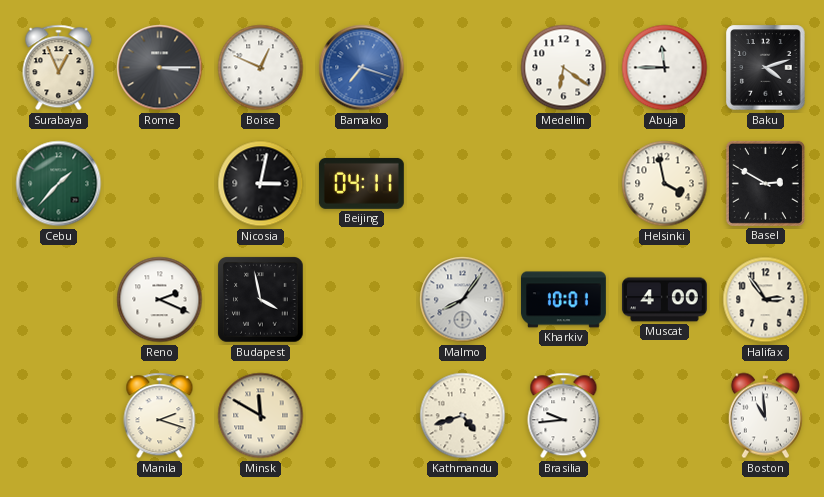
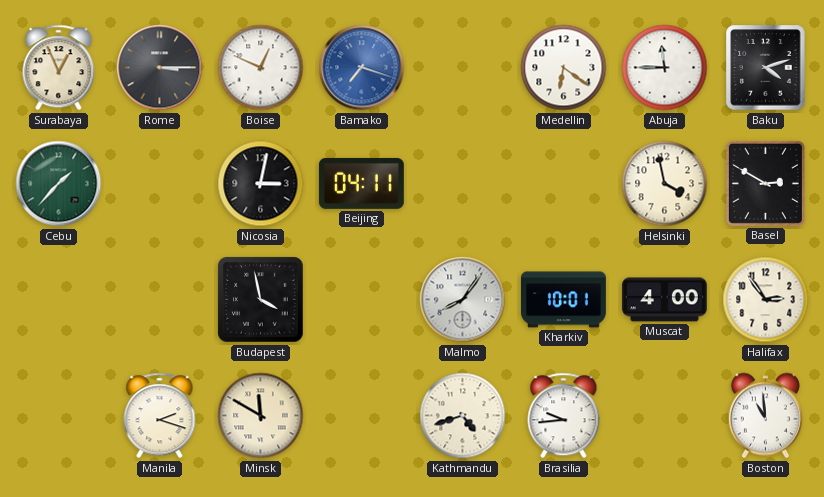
Reno: 2:19 -> none (160, 300)
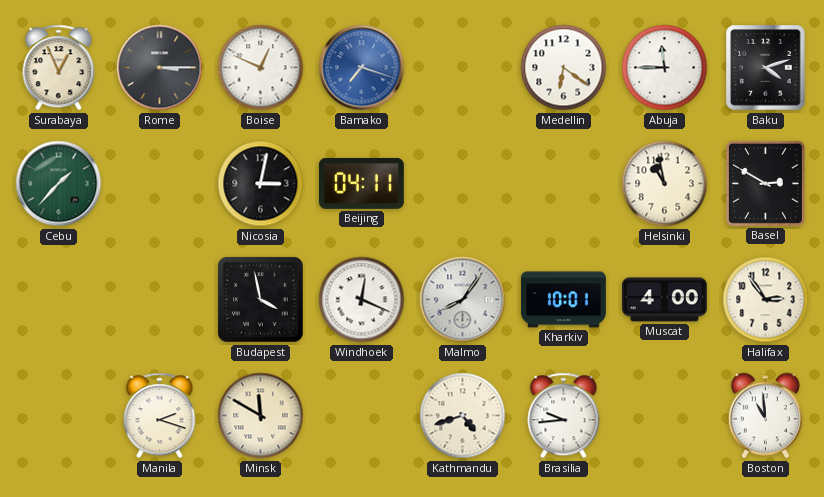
Helsinki: 3:58 -> 10:58 (665, 184)
Windhoek: none -> 12:19 (362, 300)
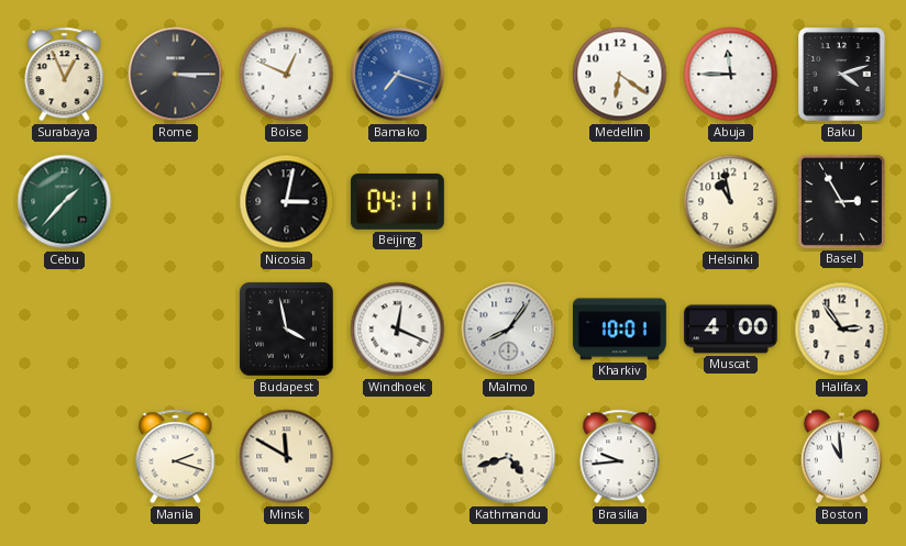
Basel: 2:50 -> 2:55 (841, 201)
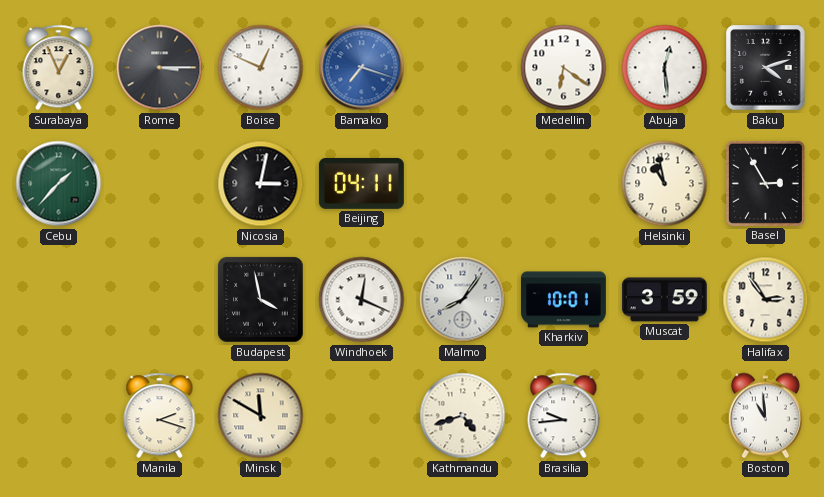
Abuja: 11:45 -> 12:29 (665, 68)
Muscat: 4:00 -> 3:59 (664, 300)
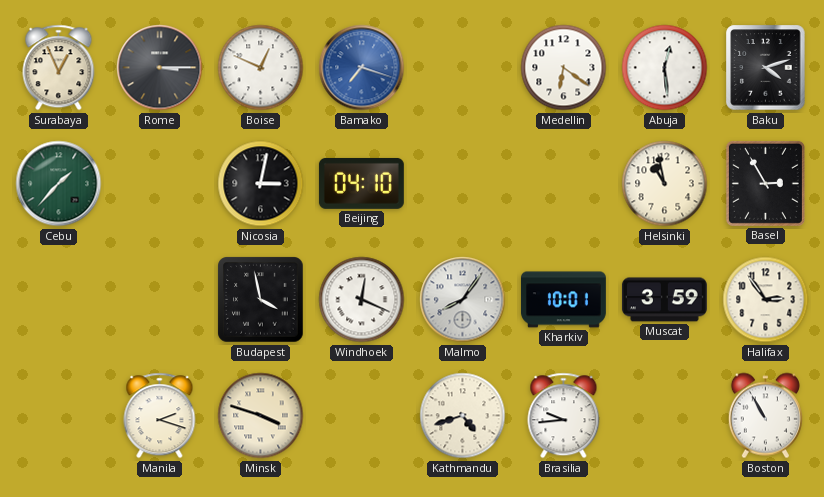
Beijing: 04:11 -> 04:10 (361, 183)
Minsk: 11:50 -> 3:48 (261, 416)
Boston: 10:59 -> 10:55 (765, 416)
